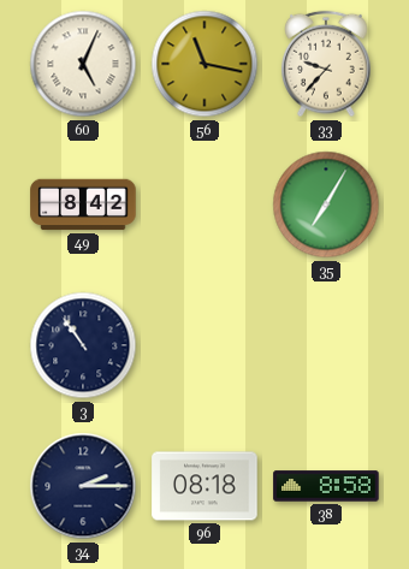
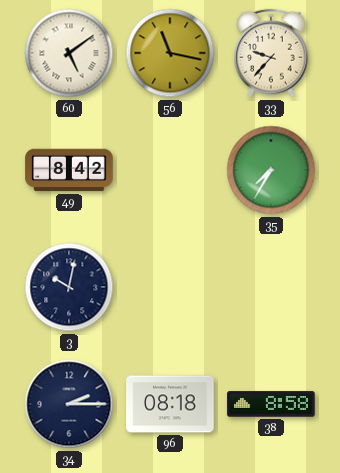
60: 5:04 -> 5:09 (69, 53)
35: 7:05 -> 7:35 (271, 170)
3: 10:54 -> 10:02 (69, 287)
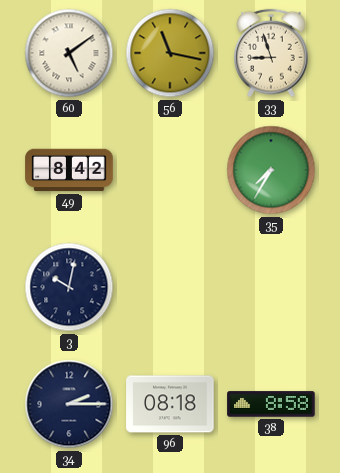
33: 9:37 -> 8:57 (272, 53)
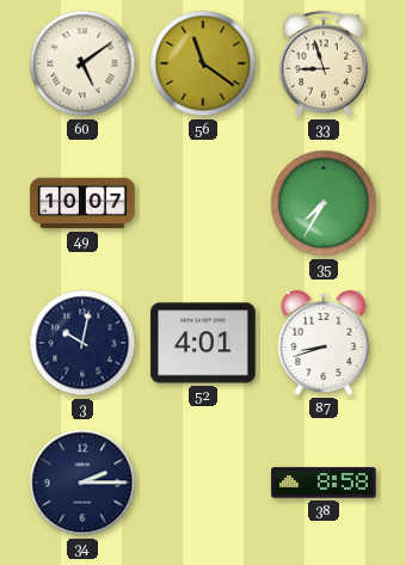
56: 11:17 -> 11:21 (203, 63)
49: 8:42 -> 10:07 (82, 203)
52: none -> 4:01 (203, 343)
87: none -> 8:42 (324, 344)
96: 08:18 -> none (170, 404)
